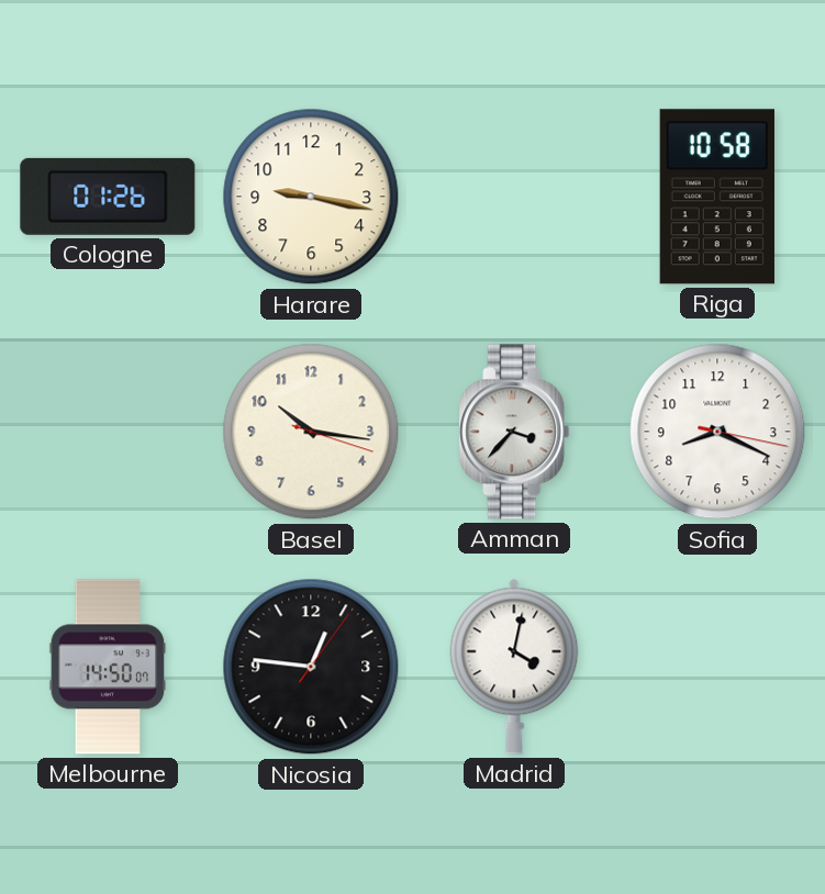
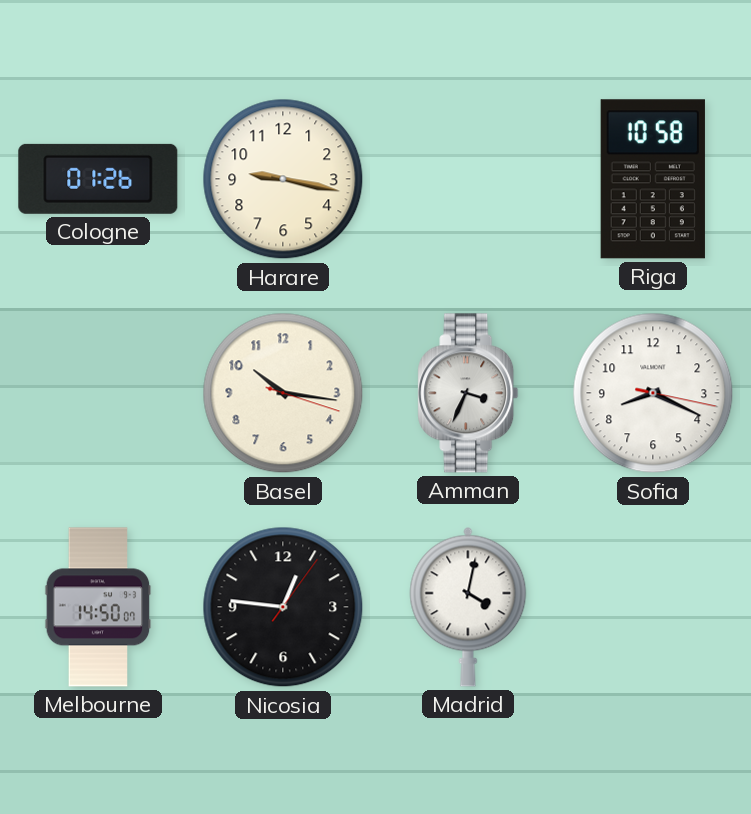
Amman: 3:37 -> 3:34 (468, 393)
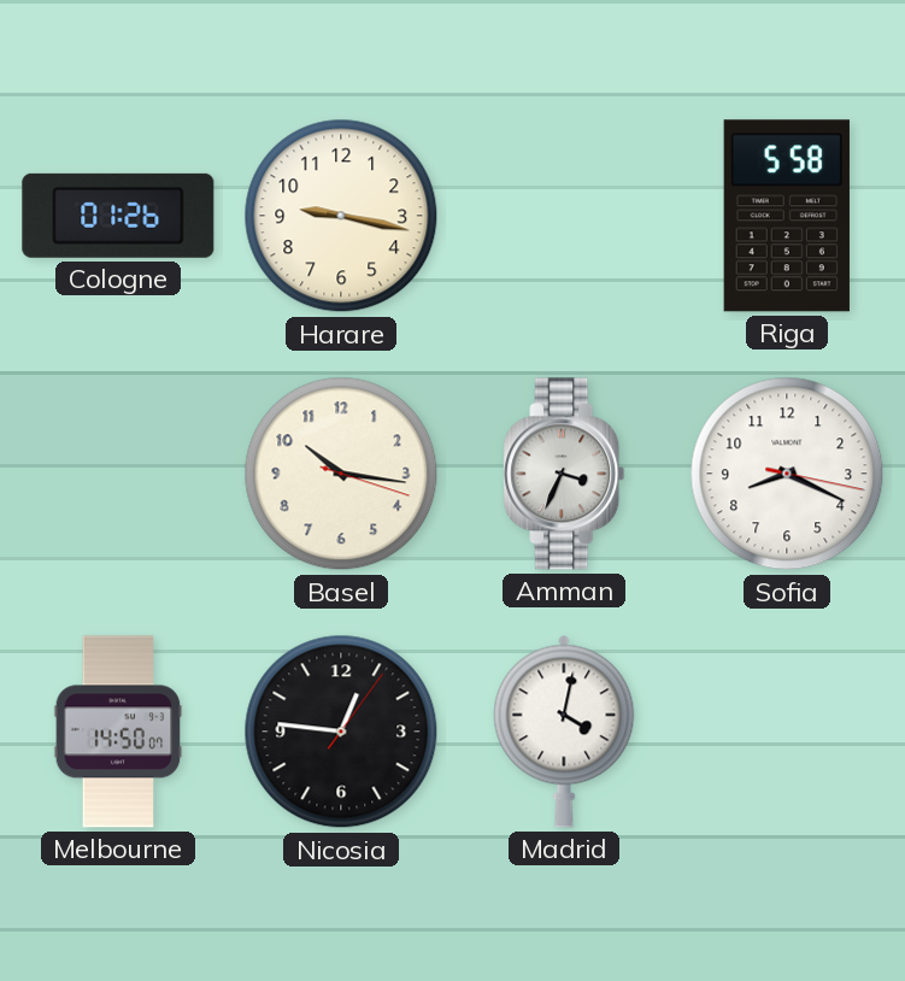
Riga: 10:58 -> 5:58 (787, 216)
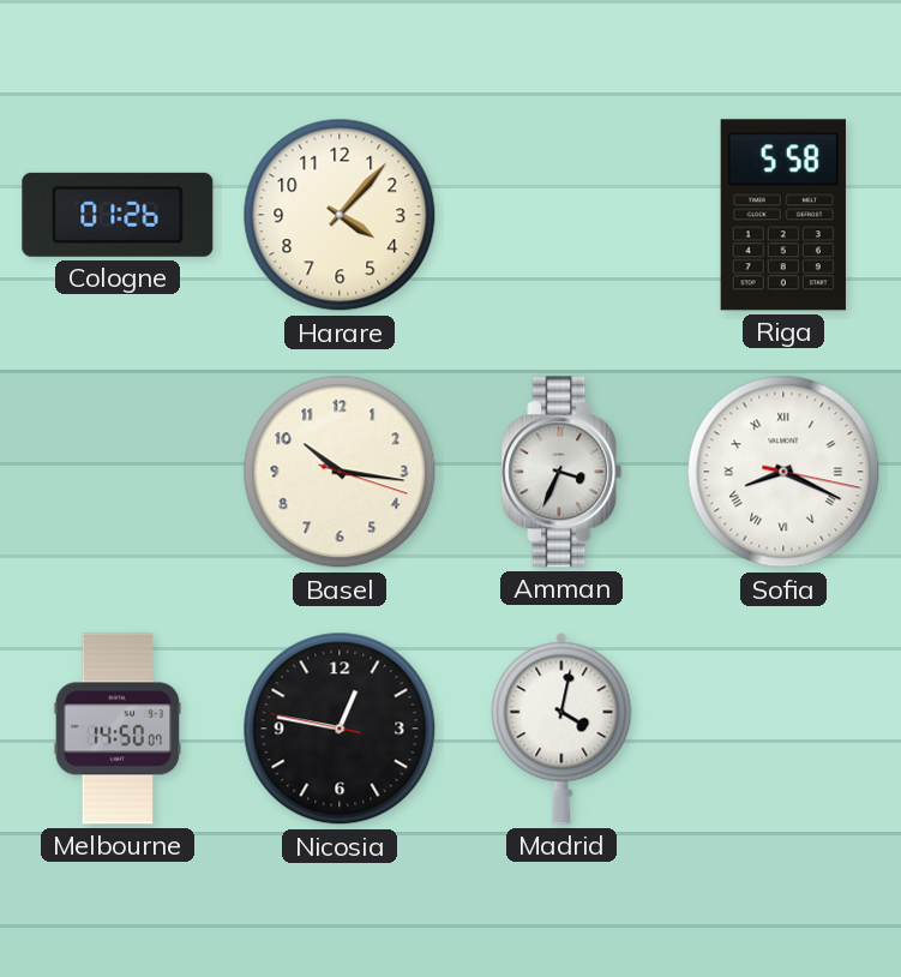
Harare: 9:17 -> 4:07 (340, 215)
Sofia numerals: Arabic -> Roman (783, 472)
Nicosia: 12:46:06 -> 12:46:47 (340, 729)
